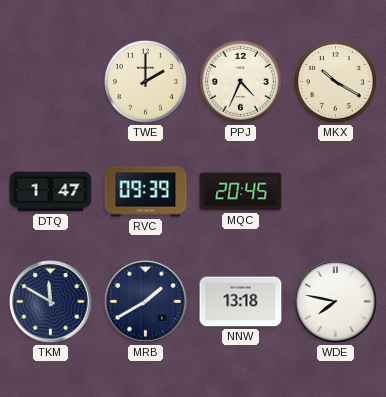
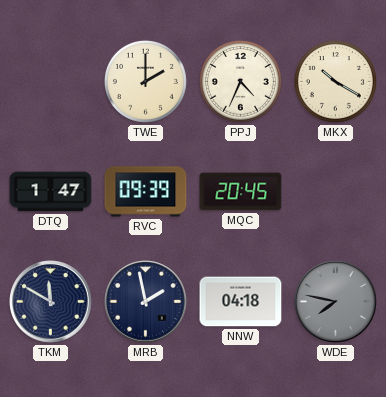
MRB: 1:40 -> 1:58 (146, 302)
NNW: 13:18 -> 04:18 (241, 302)
WDE dial: white -> grey (336, 302)
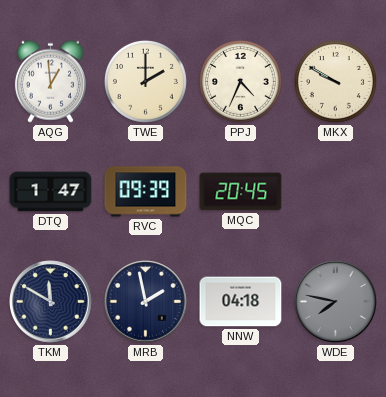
AQG: none -> 12:59 (50, 81)
MKX: 10:20 -> 9:50 (335, 81)
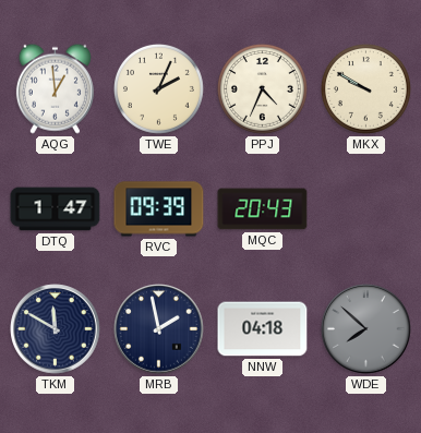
TWE: 2:00 -> 2:04 (158, 88)
MQC: 20:45 -> 20:43 (263, 209)
WDE: 7:47 -> 7:52 (366, 329)
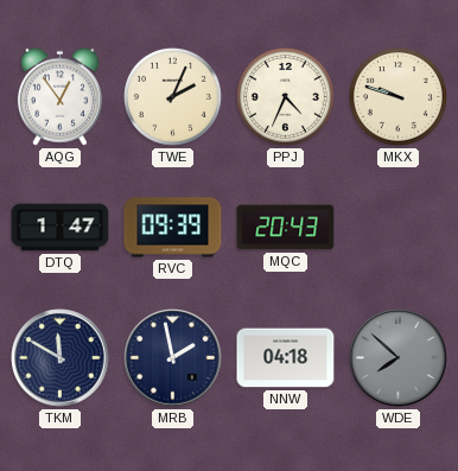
AQG: 12:59 -> 12:54 (59, 96)
MKX: 9:50 -> 9:48 (397, 96)
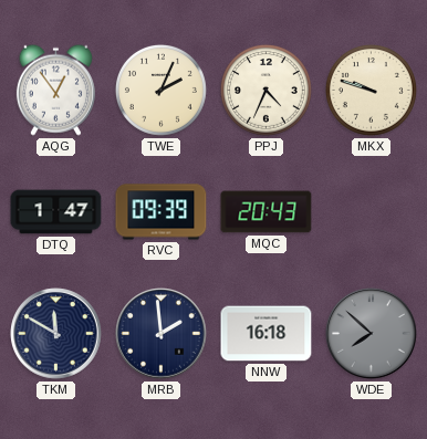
MRB: 1:58 -> 1:59 (162, 334)
NNW: 04:18 -> 16:18 (267, 334)
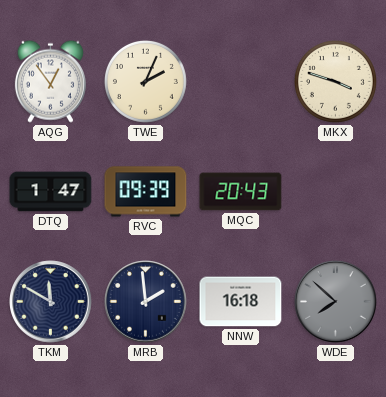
PPJ: 4:34 -> none (265, 90)
MKX: 9:48 -> 3:48 (335, 81)
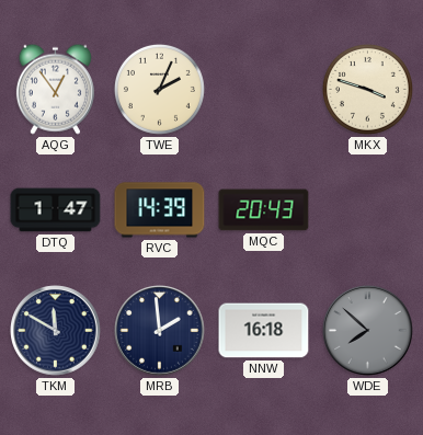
RVC: 09:39 -> 14:39 (160, 210)
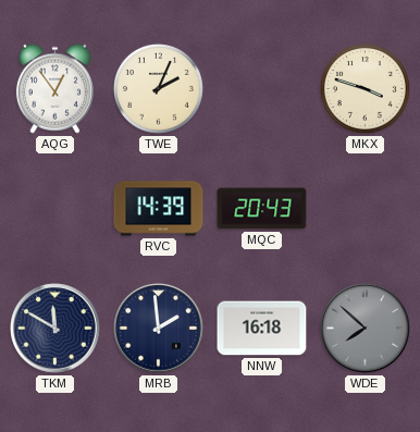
DTQ: 1:47 -> none (56, 210)
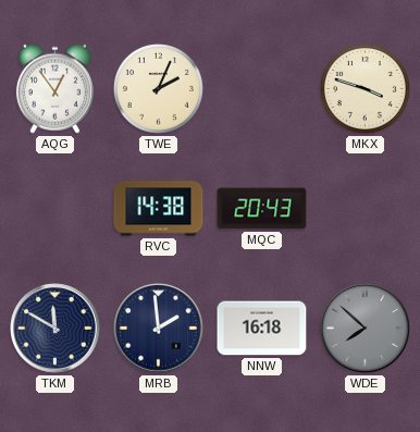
RVC: 14:39 -> 14:38 (159, 209)
